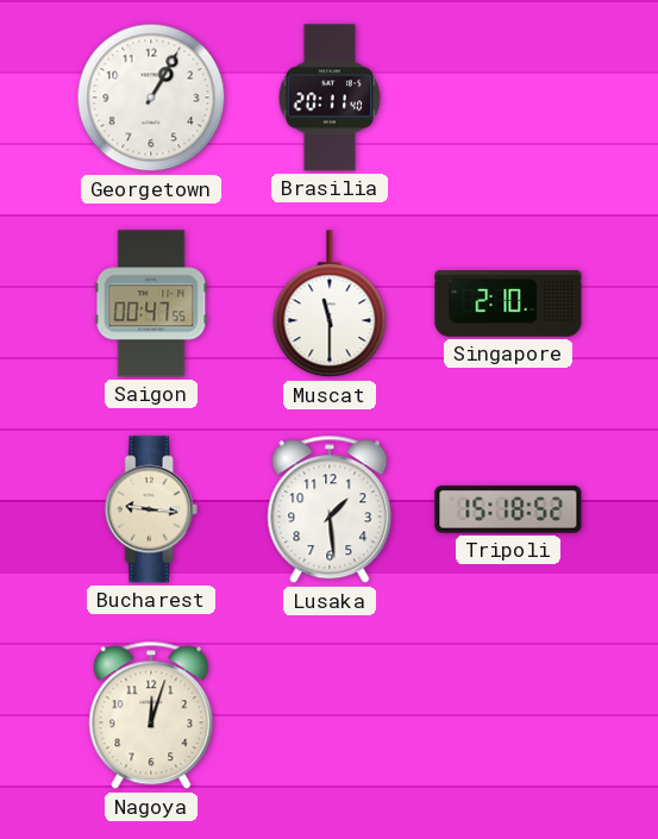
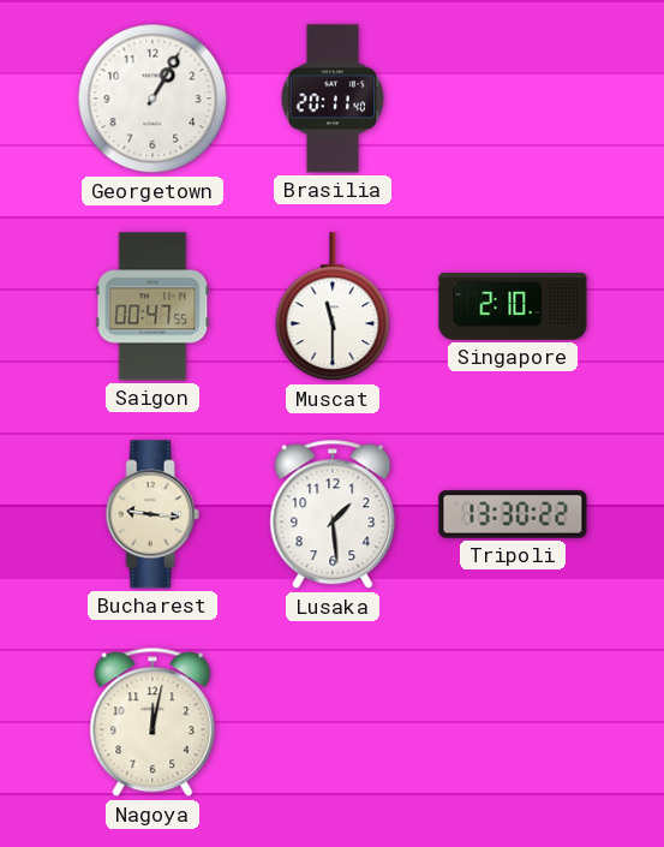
Tripoli: 15:18 -> 13:30 (513, 514)
Nagoya: 12:03 -> 12:02 (152, 722)
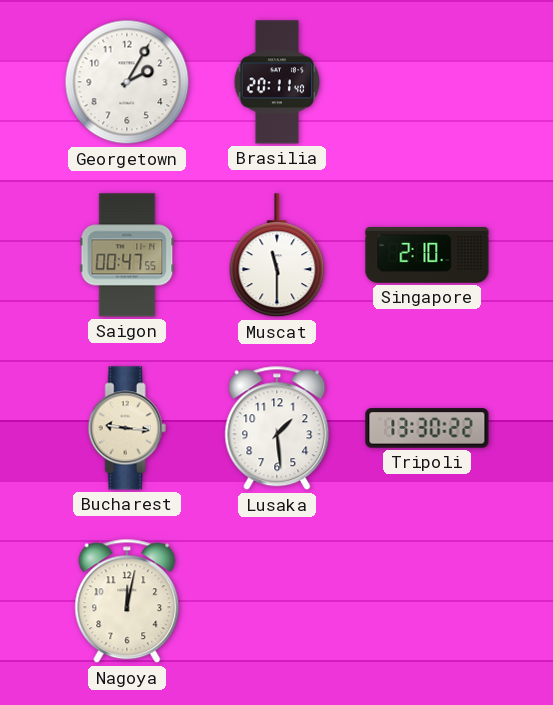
Georgetown: 1:05 -> 2:05 (127, 82)
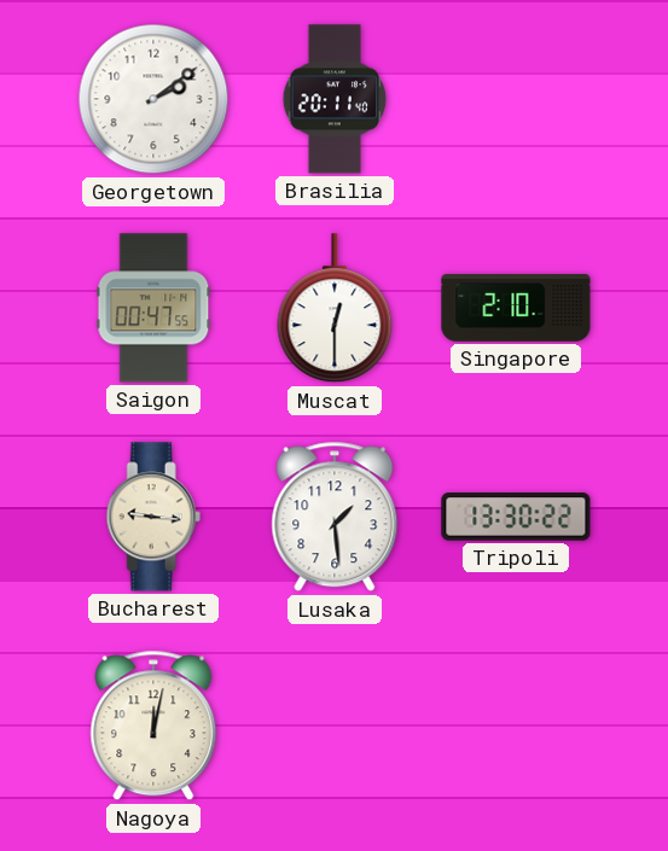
Georgetown: 2:05 -> 2:09 (153, 99)
Muscat: 11:30 -> 12:30 (335, 309)
